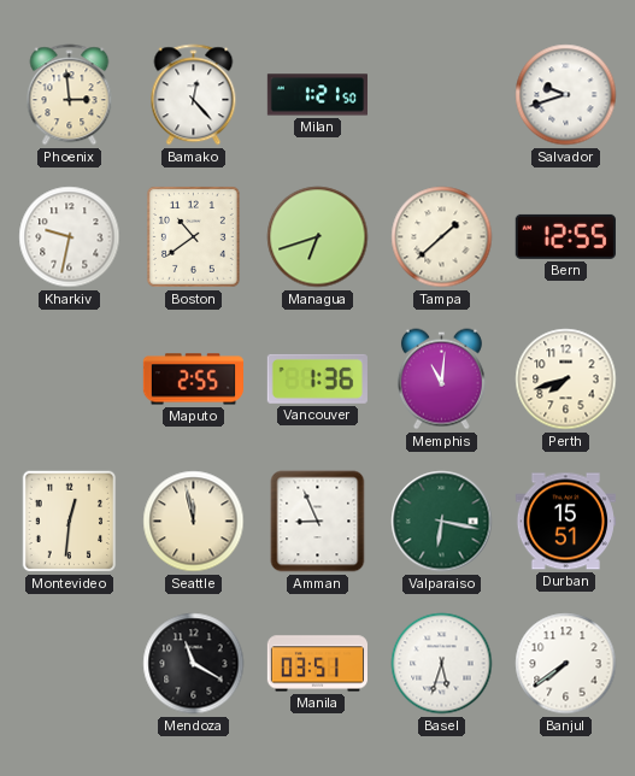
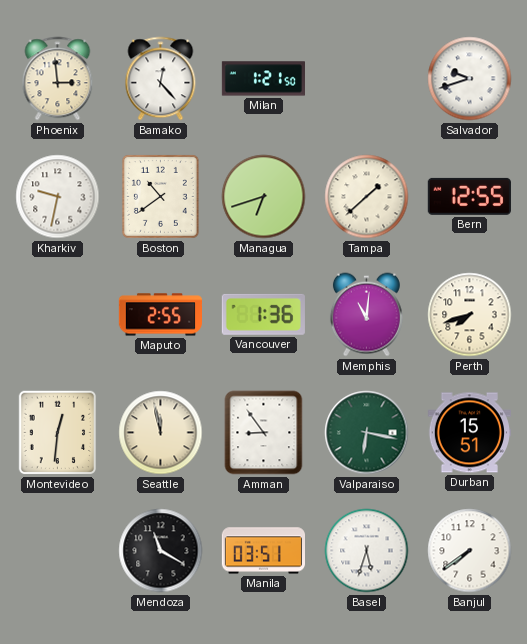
Amman: 8:56 -> 8:54 (264, 433)
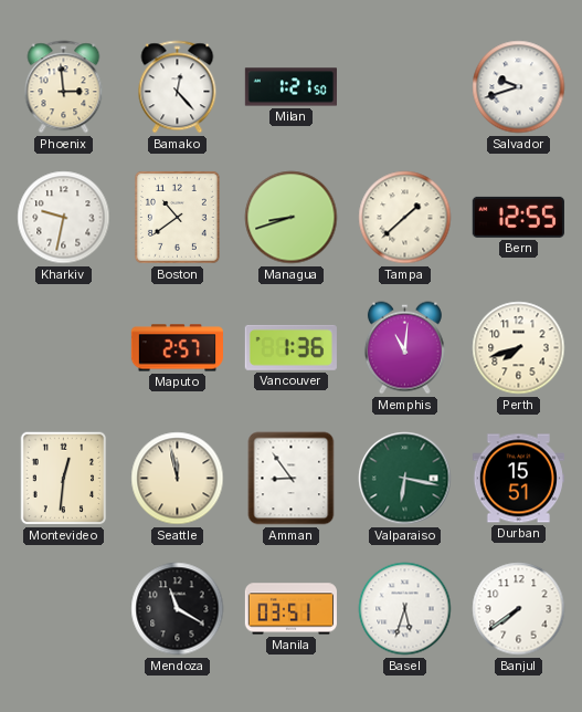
Managua: 6:42 -> 8:42 (292, 218)
Maputo: 2:55 -> 2:57 (177, 348)
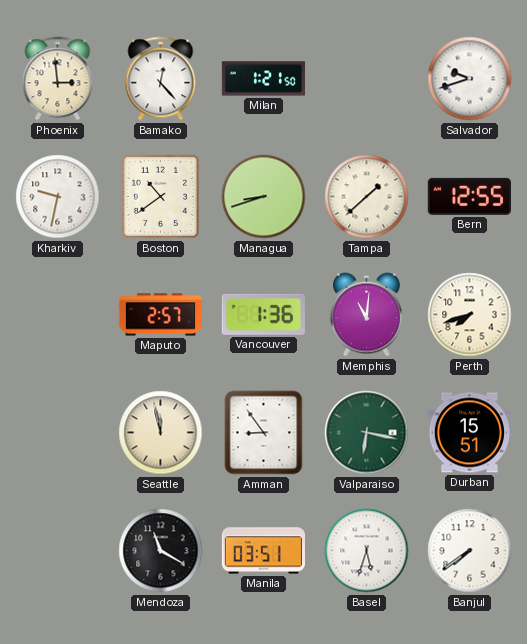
Montevideo: 12:31 -> none (64, 479)
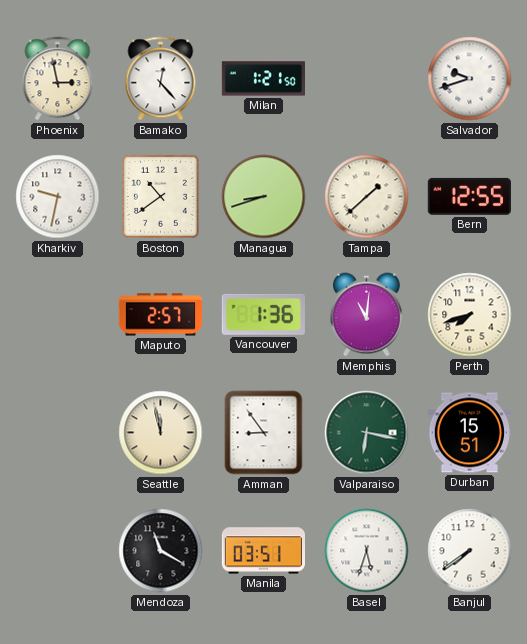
Phoenix: 2:59 -> 2:58 (58, 79)
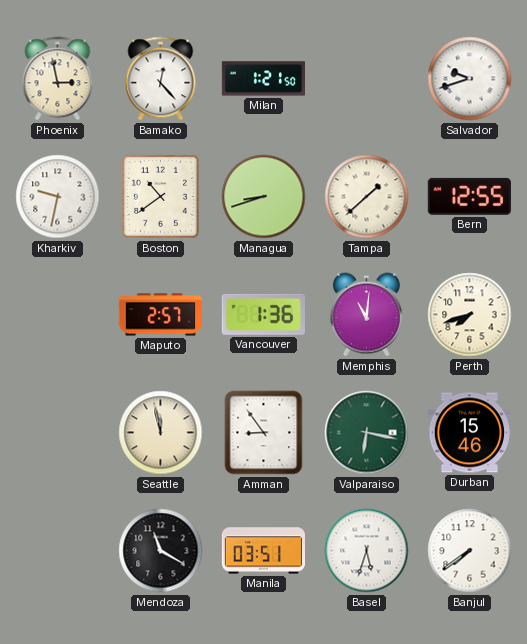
Durban: 15:51 -> 15:46 (469, 433)
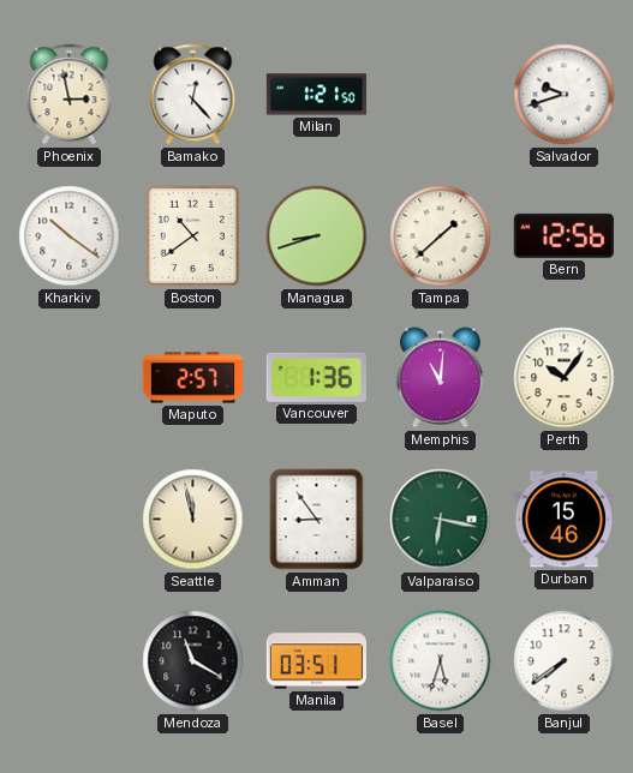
Kharkiv: 9:32 -> 10:21 (70, 236)
Bern: 12:55 -> 12:56 (563, 235)
Perth: 7:42 -> 10:06 (565, 378)
